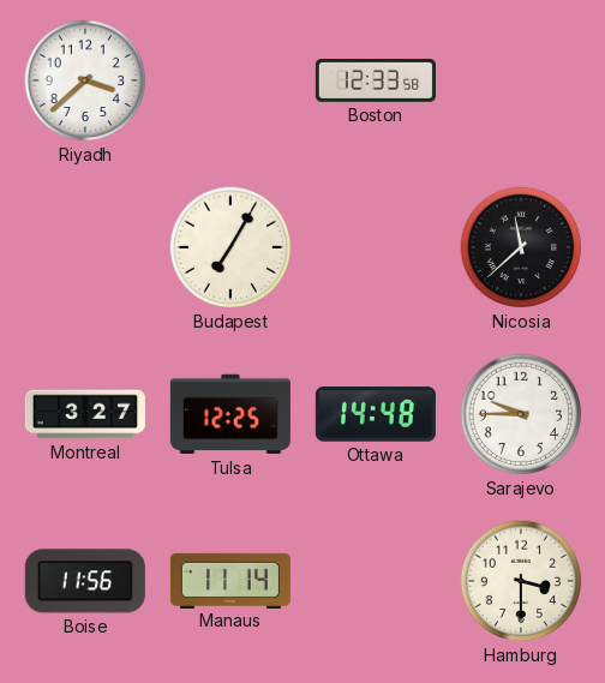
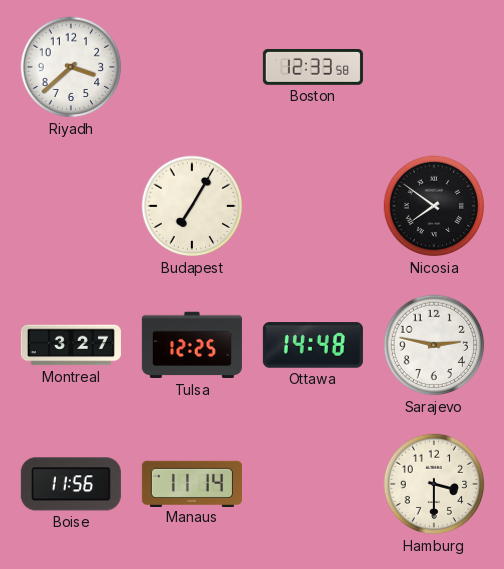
Nicosia: 11:38 -> 7:51 (434, 206)
Sarajevo: 9:45 -> 2:47 (434, 345)
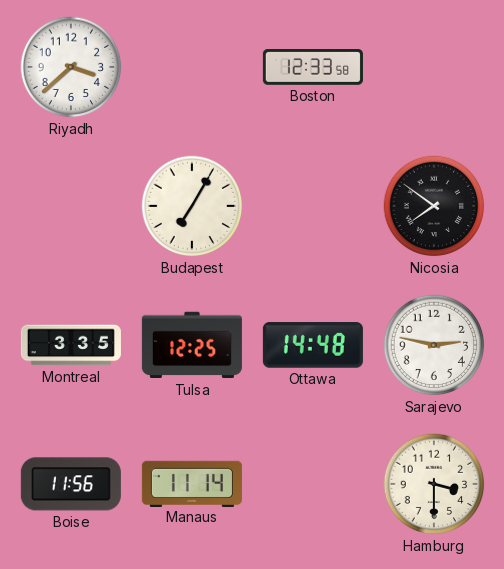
Montreal: 3:27 -> 3:35 (71, 345)
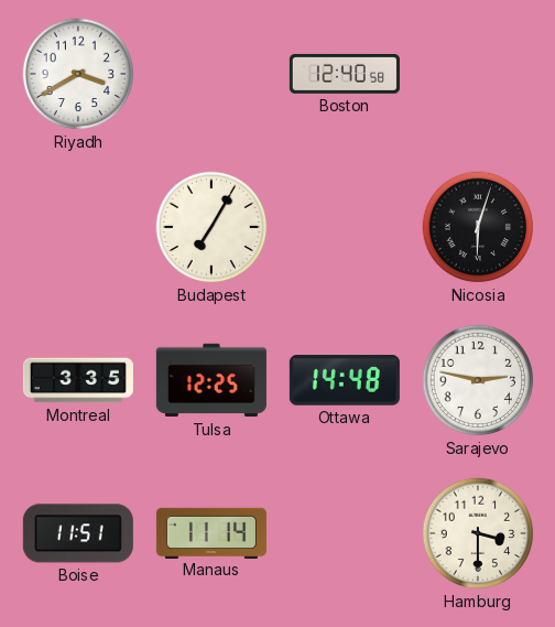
Riyadh: 3:38 -> 3:40 (78, 74)
Boston: 12:33 -> 12:40 (345, 74)
Nicosia: 7:51 -> 6:03 (478, 227)
Boise: 11:56 -> 11:51 (78, 533)
